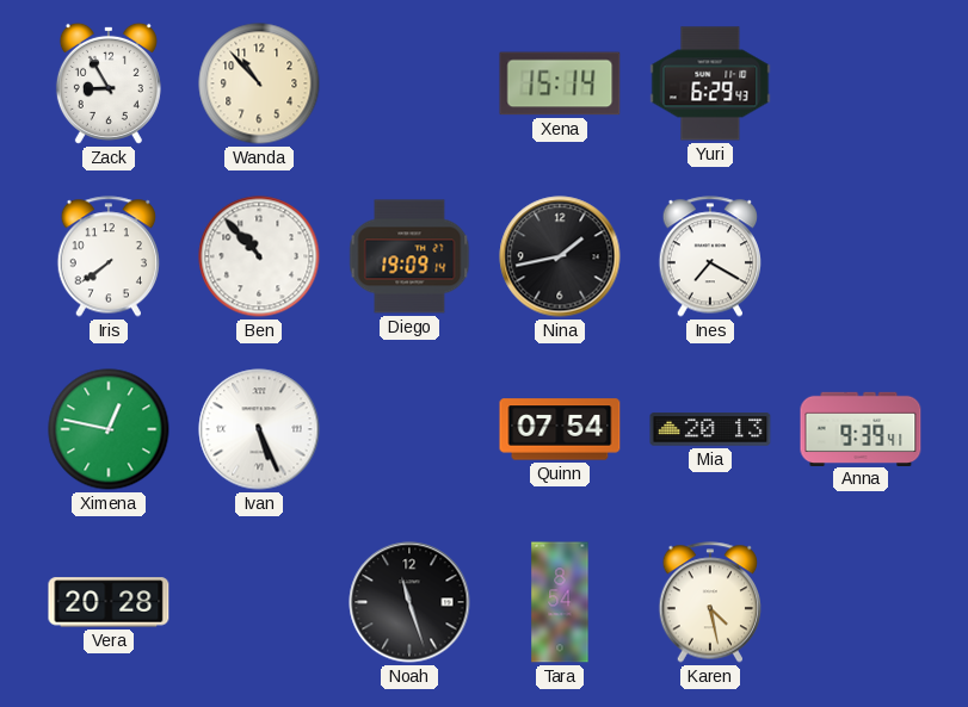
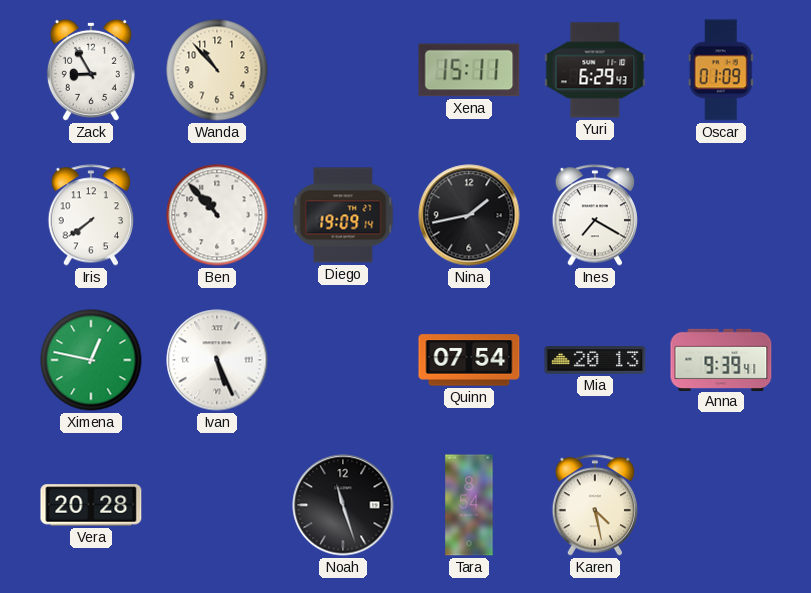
Xena: 15:14 -> 15:11 (469, 70)
Oscar: none -> 01:09 (721, 70)
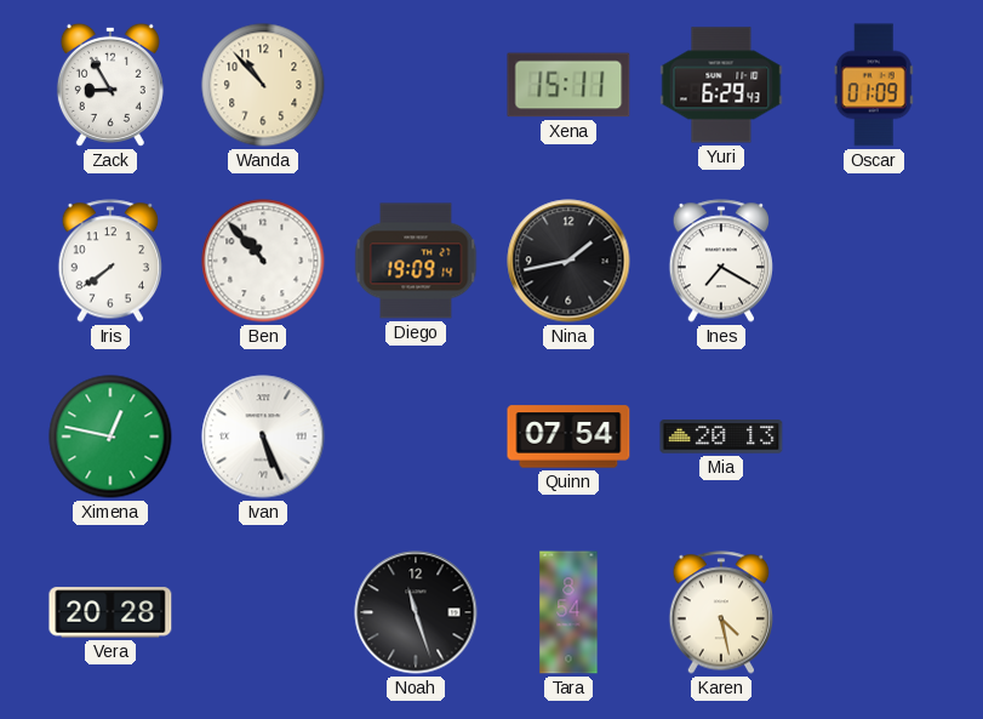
Anna: 9:39 -> none (721, 359)
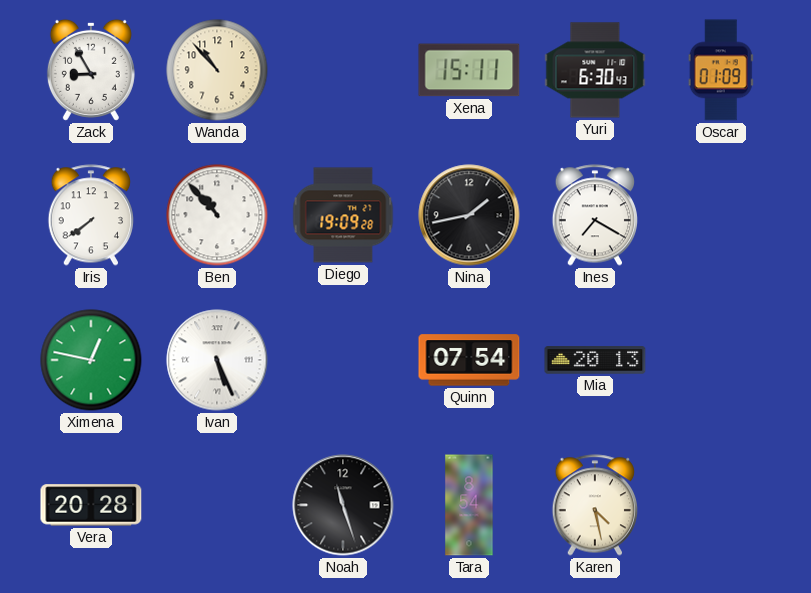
Yuri: 6:29 -> 6:30 (595, 70)
Diego: 19:09:14 -> 19:09:28 (343, 215)
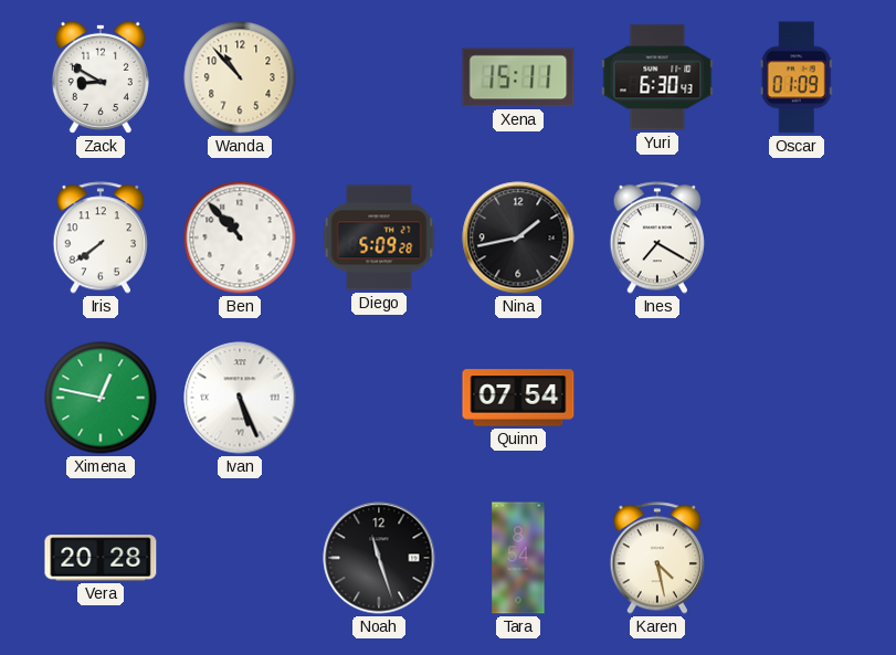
Zack: 8:55 -> 8:50 (101, 77)
Diego: 19:09 -> 5:09 (379, 237)
Mia: 20:13 -> none (595, 360)
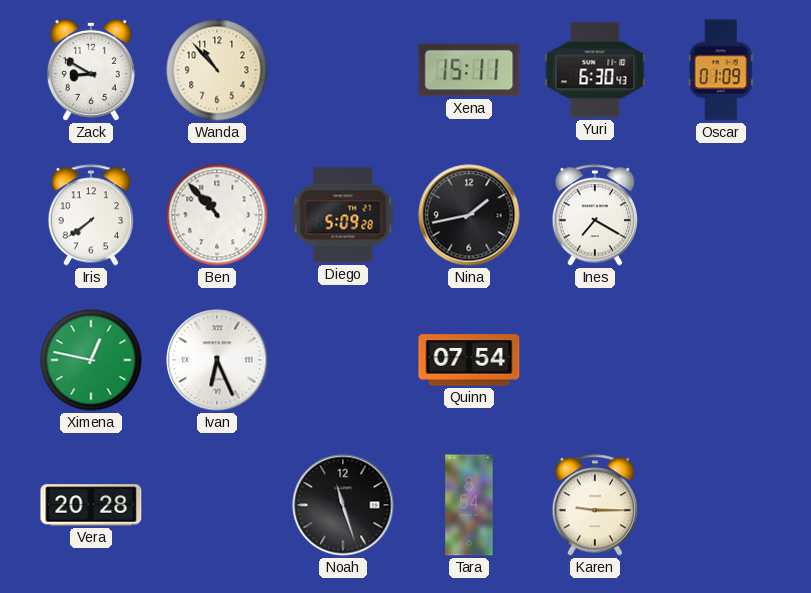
Ivan: 5:26 -> 6:26 (217, 360)
Karen: 4:28 -> 9:15 (594, 505)
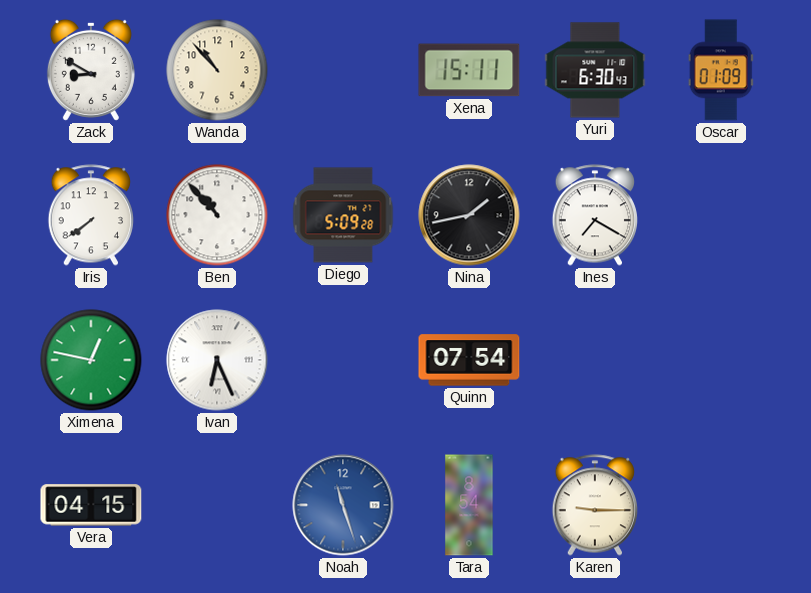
Vera: 20:28 -> 04:15 (91, 505)
Noah dial: black -> blue (343, 505)
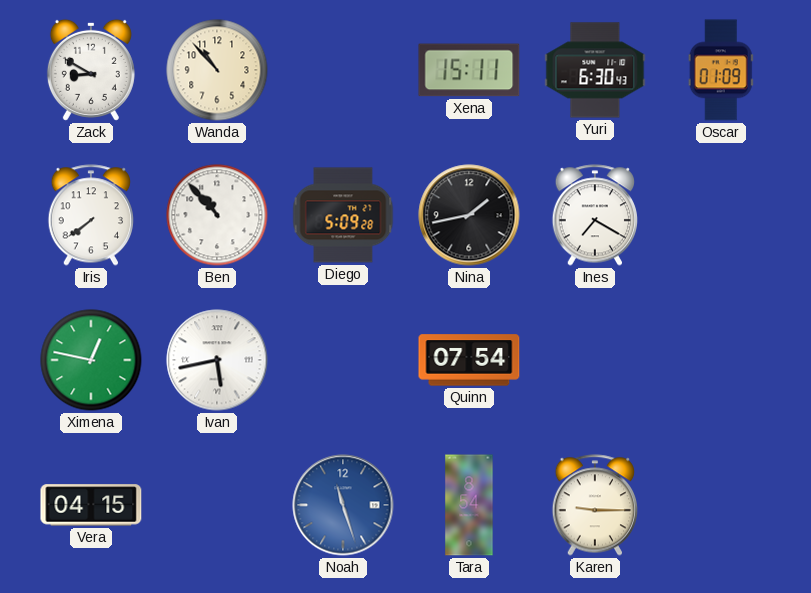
Ivan: 6:26 -> 5:43 (217, 360)
